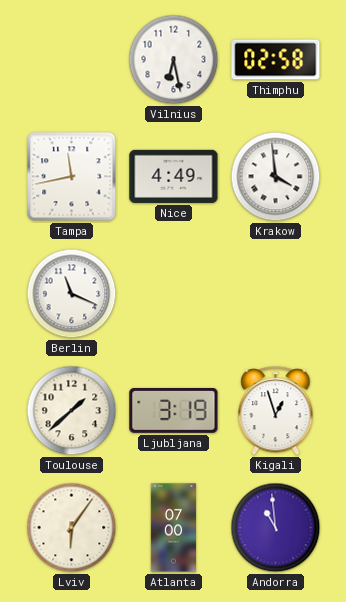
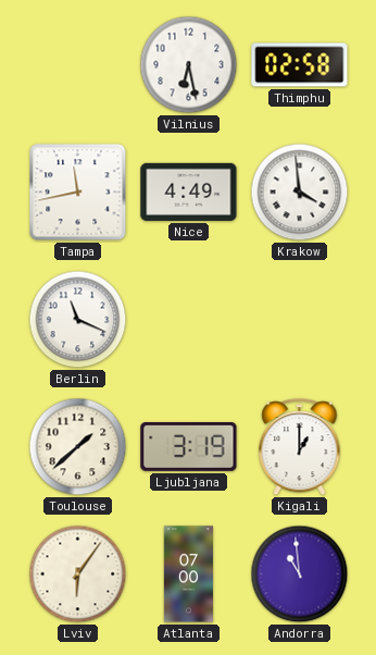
Kigali: 12:57 -> 1:00 (300, 447)
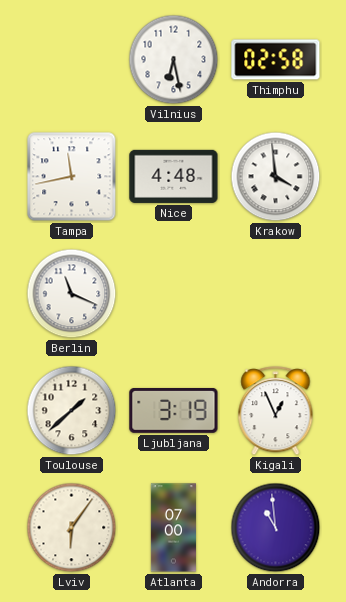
Nice: 4:49 -> 4:48 (174, 176)
Kigali: 1:00 -> 12:56 (276, 411)
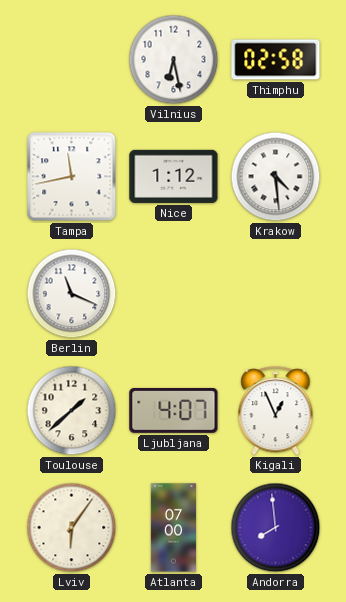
Nice: 4:48 -> 1:12 (174, 176)
Krakow: 3:59 -> 4:29 (276, 177)
Ljubljana: 3:19 -> 4:07 (174, 411)
Andorra: 10:59 -> 7:59 (276, 528)
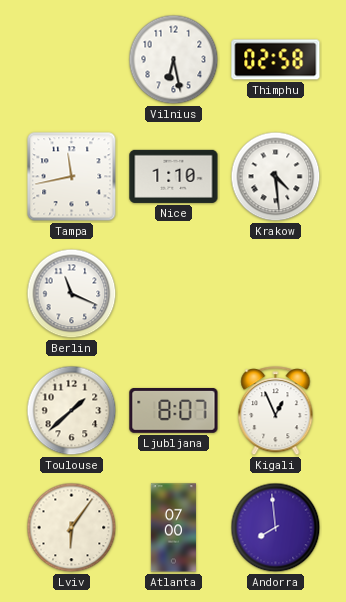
Nice: 1:12 -> 1:10 (174, 176)
Ljubljana: 4:07 -> 8:07 (174, 411)
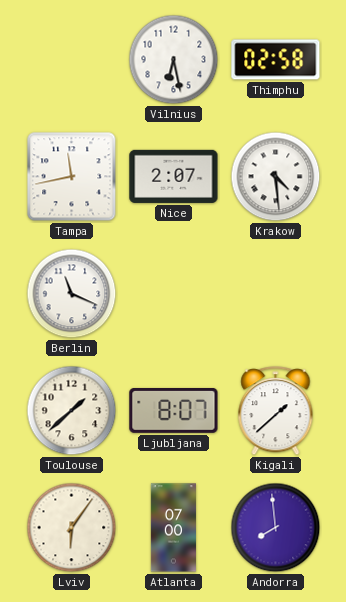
Nice: 1:10 -> 2:07 (174, 176)
Kigali: 12:56 -> 1:38 (276, 411)
